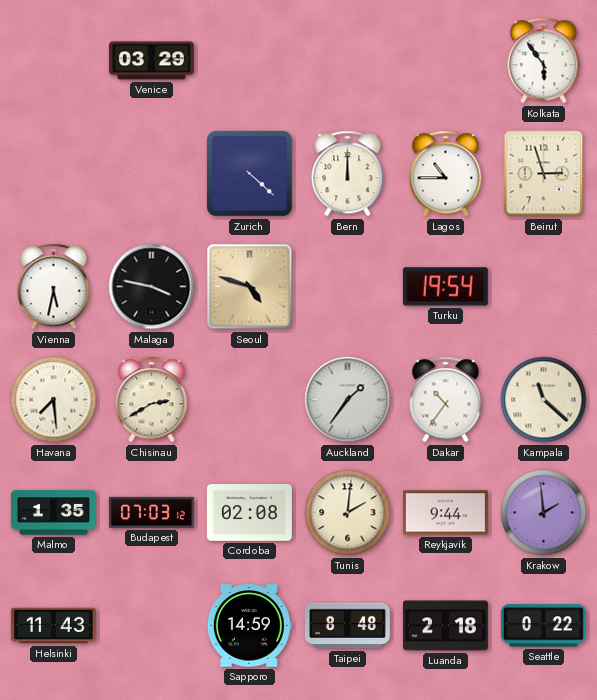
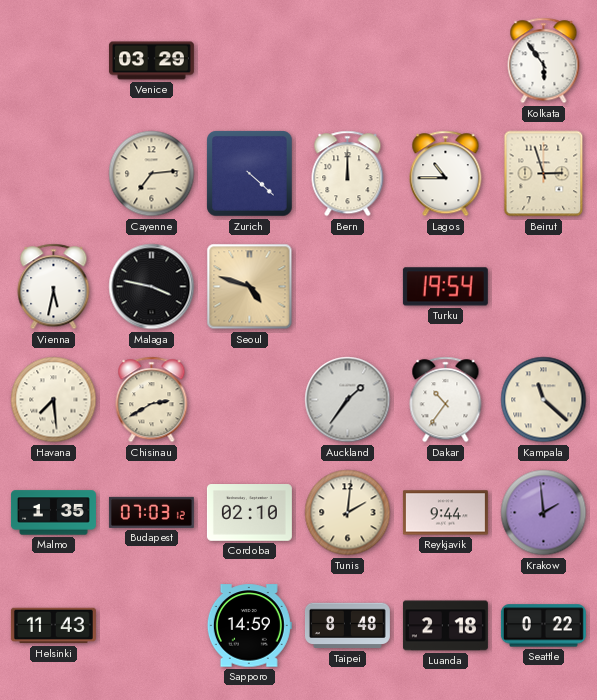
Cayenne: none -> 7:14 (152, 174)
Cordoba: 02:08 -> 02:10 (249, 513)
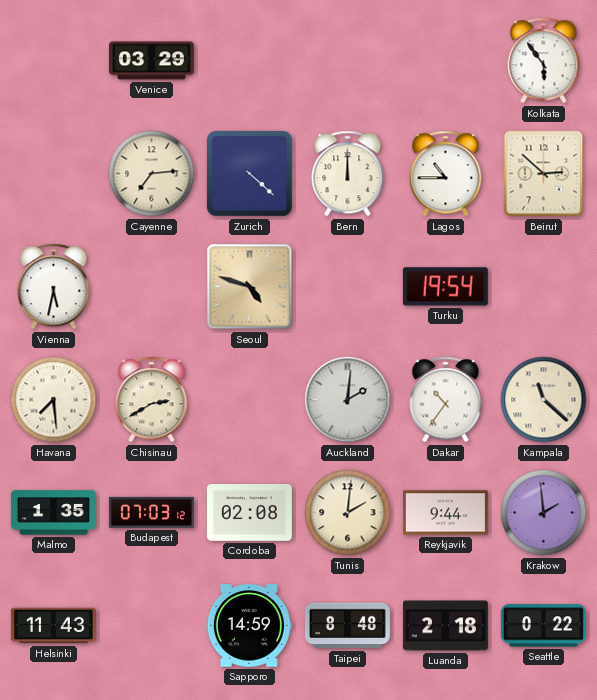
Beirut: 2:57 -> 2:52 (544, 174)
Malaga: 3:47 -> none (152, 287)
Auckland: 1:36 -> 2:01 (348, 400)
Cordoba: 02:10 -> 02:08 (249, 513)
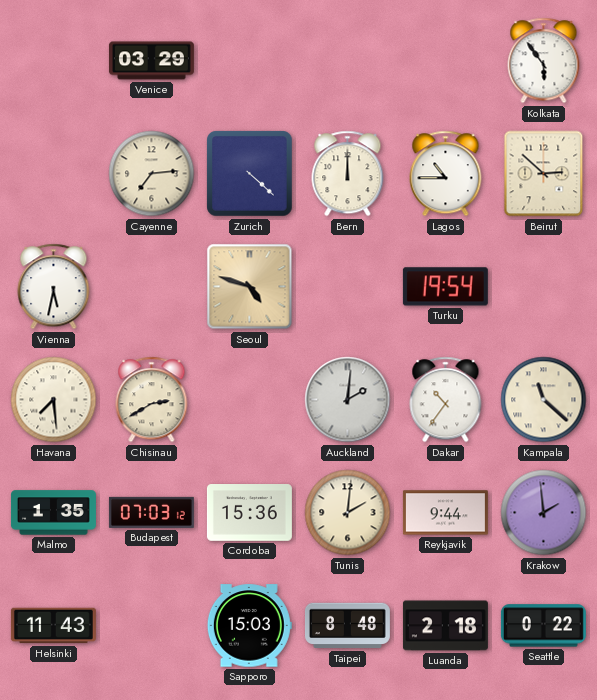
Cordoba: 02:08 -> 15:36 (249, 513)
Sapporo: 14:59 -> 15:03 (249, 626)
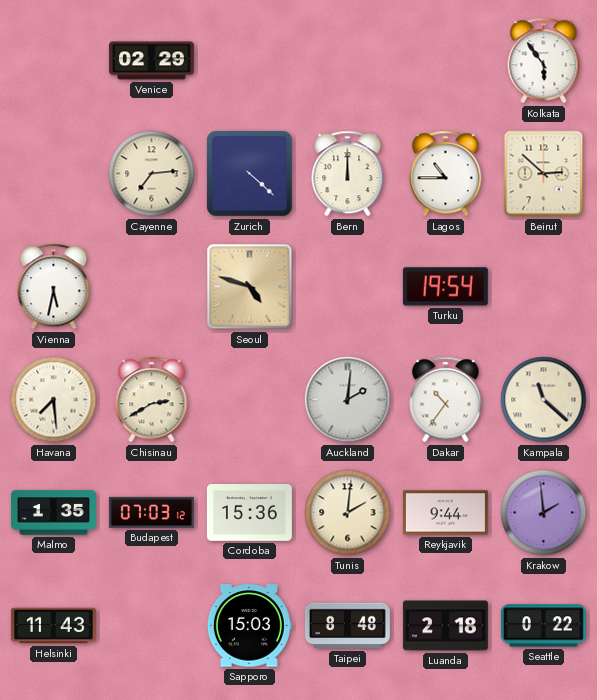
Venice: 03:29 -> 02:29 (151, 61)
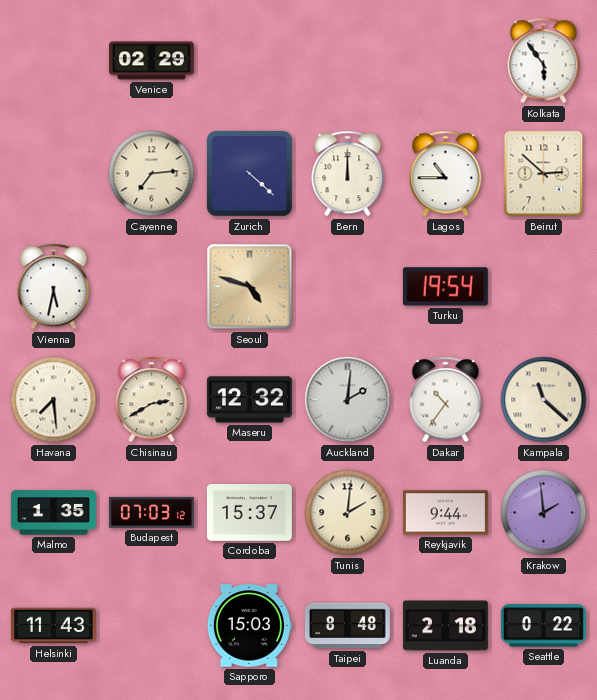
Maseru: none -> 12:32 (249, 400)
Cordoba: 15:36 -> 15:37 (249, 513)
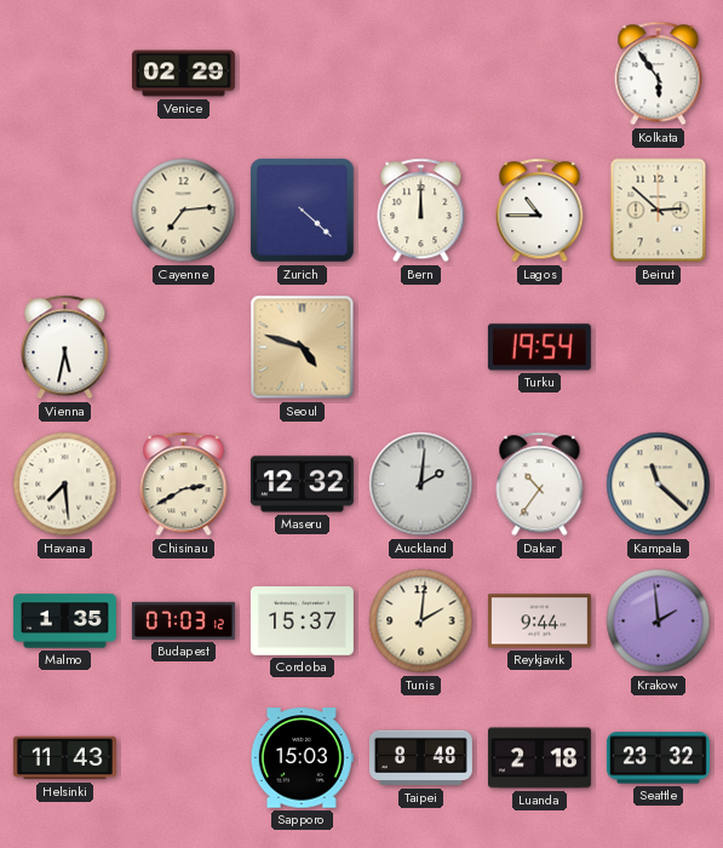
Seattle: 0:22 -> 23:32 (658, 758)
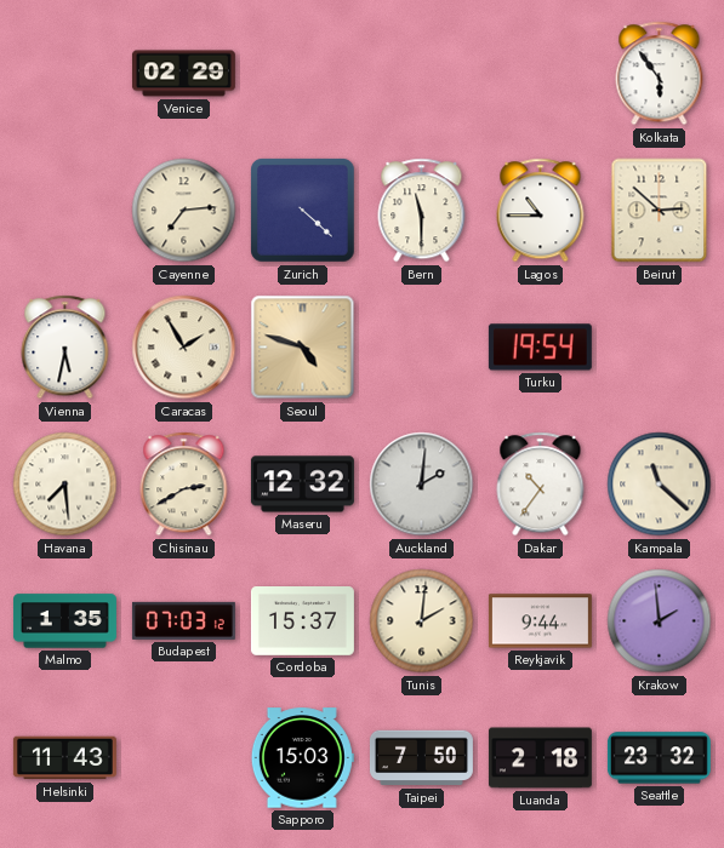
Bern: 12:00 -> 11:30 (422, 211)
Caracas: none -> 1:55 (184, 348)
Taipei: 8:48 -> 7:50 (421, 758)
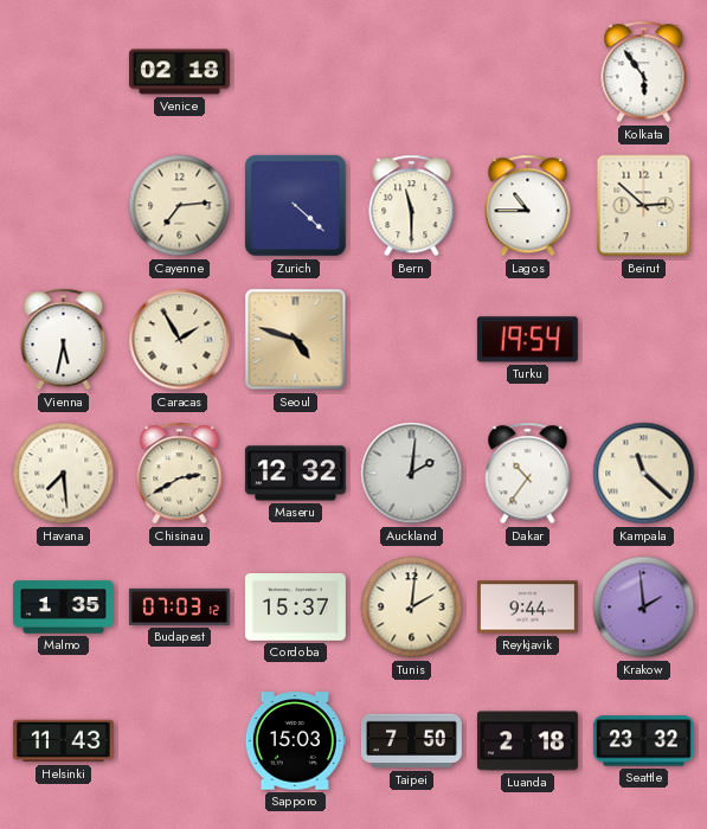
Venice: 02:29 -> 02:18 (179, 72)
